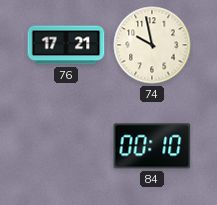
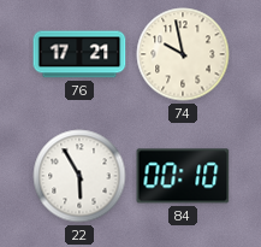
22: none -> 5:55 (79, 176)
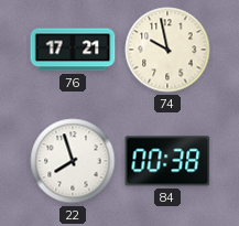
22: 5:55 -> 7:57 (73, 161)
84: 00:10 -> 00:38 (167, 161)
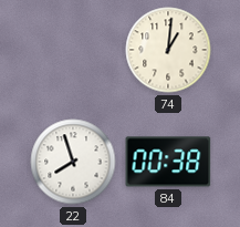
76: 17:21 -> none (73, 50)
74: 9:58 -> 1:01 (168, 50)
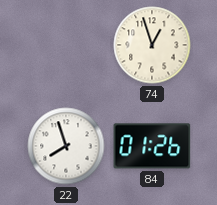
74: 1:01 -> 12:57 (152, 45)
84: 00:38 -> 01:26 (152, 146)
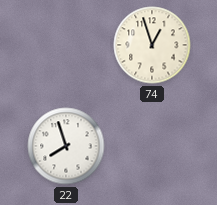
84: 01:26 -> none (152, 146)
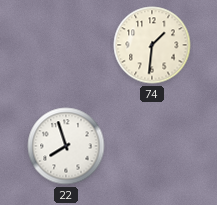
74: 12:57 -> 1:31 (152, 45)
